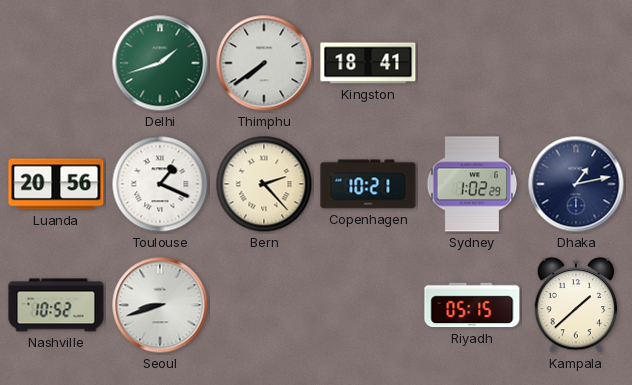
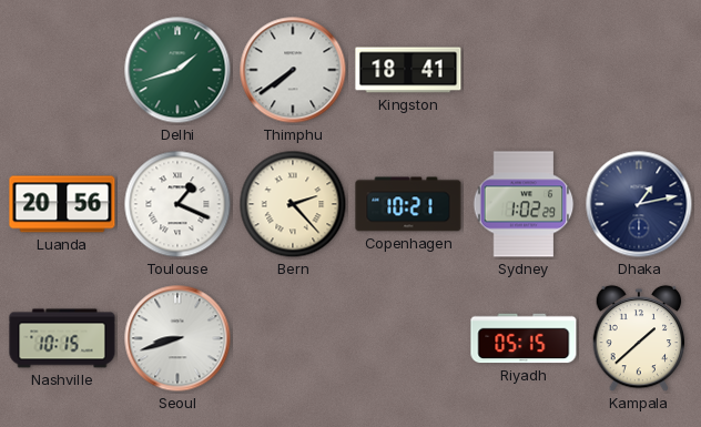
Nashville: 10:52 -> 10:15 (62, 338)
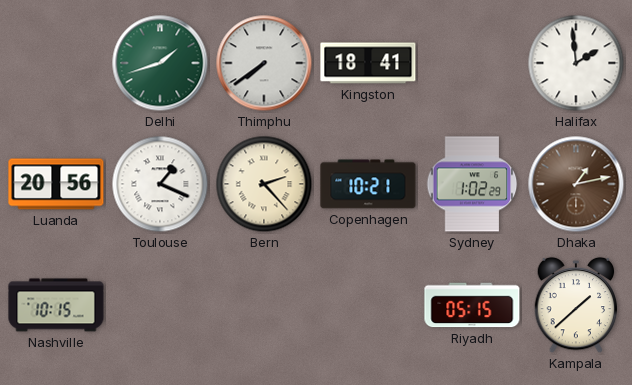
Halifax: none -> 1:59 (576, 63)
Dhaka dial: navy -> brown (576, 184)
Seoul: 8:42 -> none (177, 338)
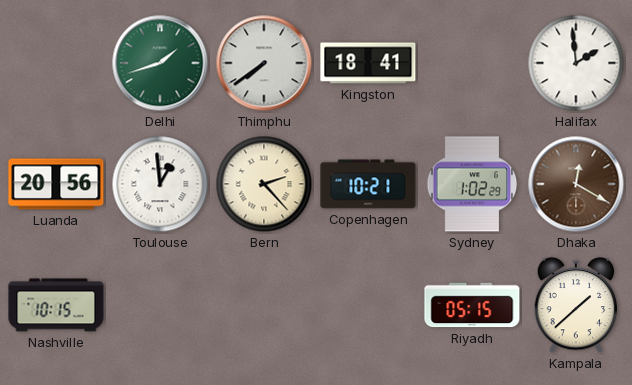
Toulouse: 1:19 -> 12:59 (160, 184)
Dhaka: 1:13 -> 12:20 (576, 184)
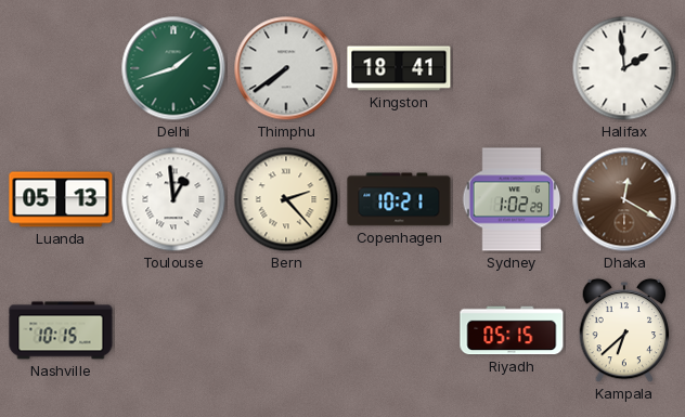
Luanda: 20:56 -> 05:13 (61, 199)
Kampala: 1:38 -> 6:38 (624, 330)
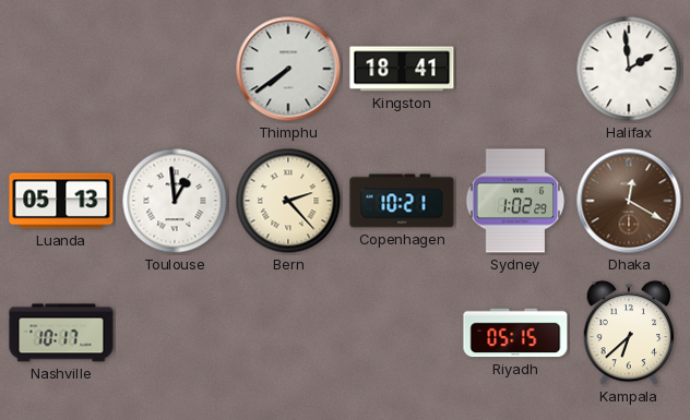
Delhi: 1:42 -> none (173, 68)
Nashville: 10:15 -> 10:17 (61, 333)
